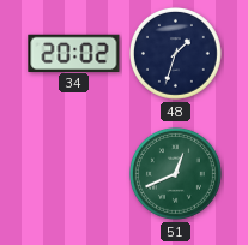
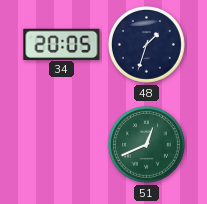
34: 20:02 -> 20:05 (62, 44)
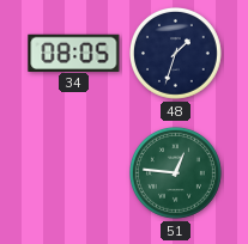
34: 20:05 -> 08:05 (74, 53)
51: 12:41 -> 12:46 (175, 172)
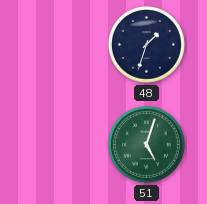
34: 08:05 -> none (74, 53)
51: 12:46 -> 5:03 (146, 144)
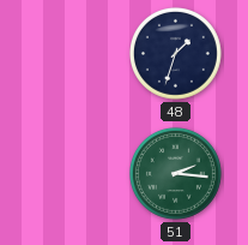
51: 5:03 -> 2:16 (175, 173)
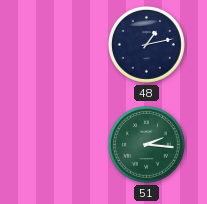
48: 1:33 -> 1:13 (146, 44)
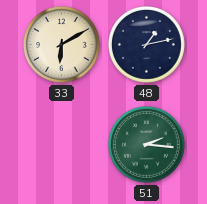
33: none -> 6:10 (61, 44)
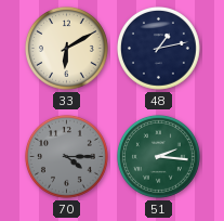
70: none -> 4:15 (66, 156)
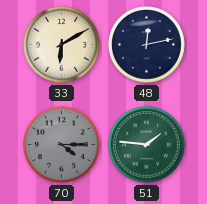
48: 1:13 -> 12:13 (146, 44)
51: 2:16 -> 1:46 (146, 144)
